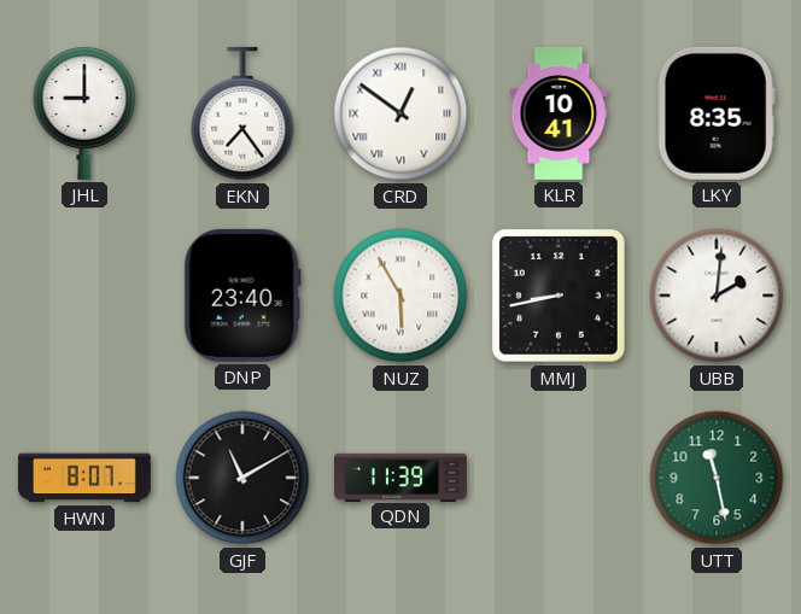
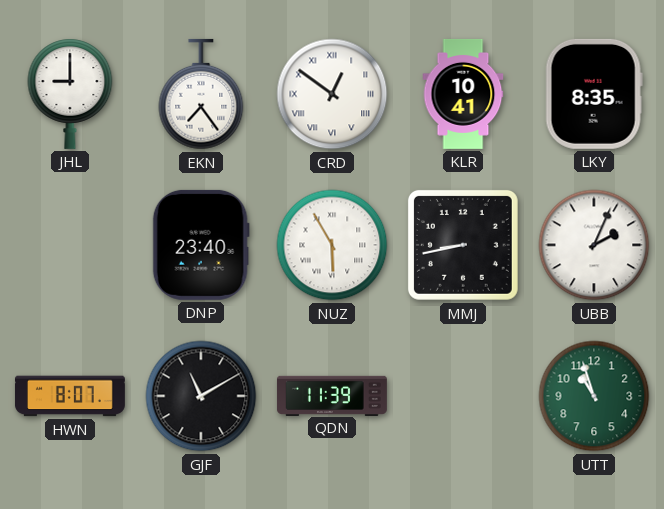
UBB: 2:01 -> 2:04 (594, 245)
UTT: 11:28 -> 10:57 (594, 396)
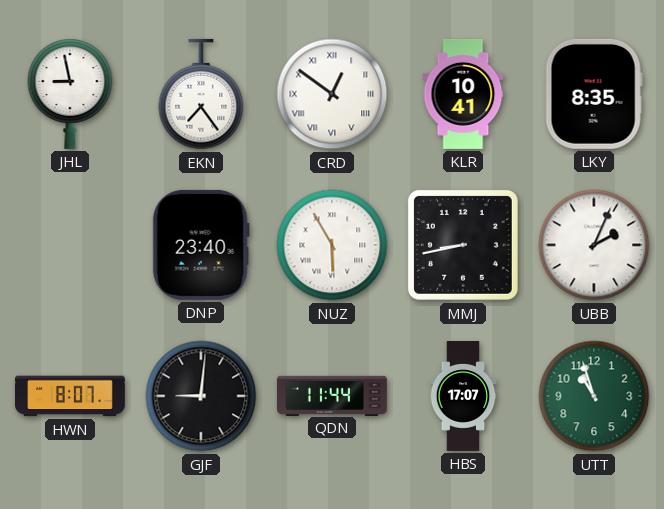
JHL: 9:00 -> 8:58 (70, 94)
GJF: 11:10 -> 9:01 (201, 396)
QDN: 11:39 -> 11:44 (332, 395)
HBS: none -> 17:07 (463, 397)
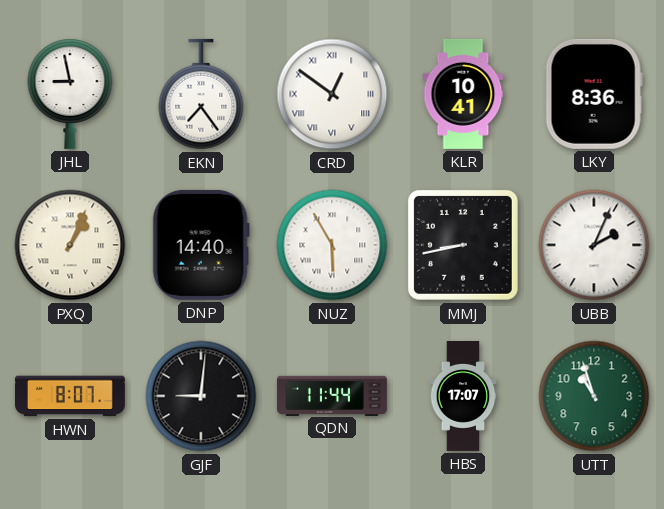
LKY: 8:35 -> 8:36 (594, 94)
PXQ: none -> 1:04 (70, 245)
DNP: 23:40 -> 14:40 (201, 245)
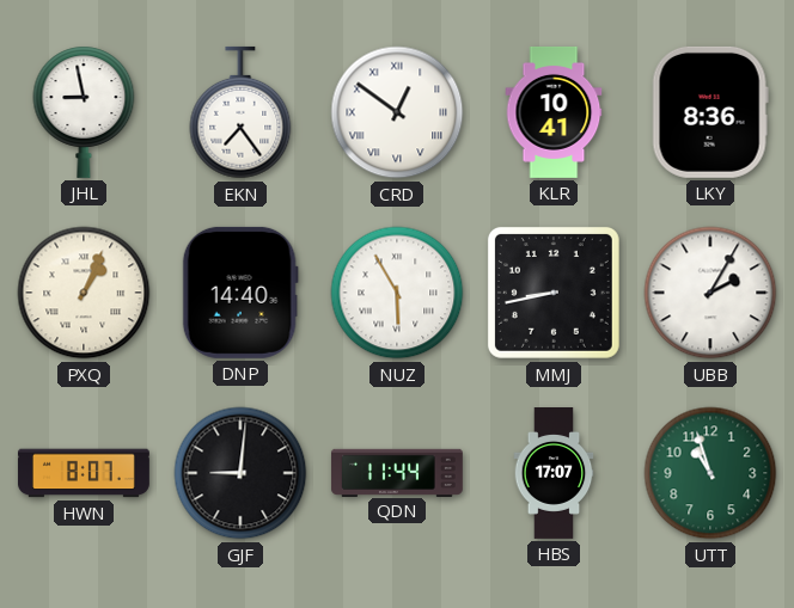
UBB: 2:04 -> 2:05 (710, 293)
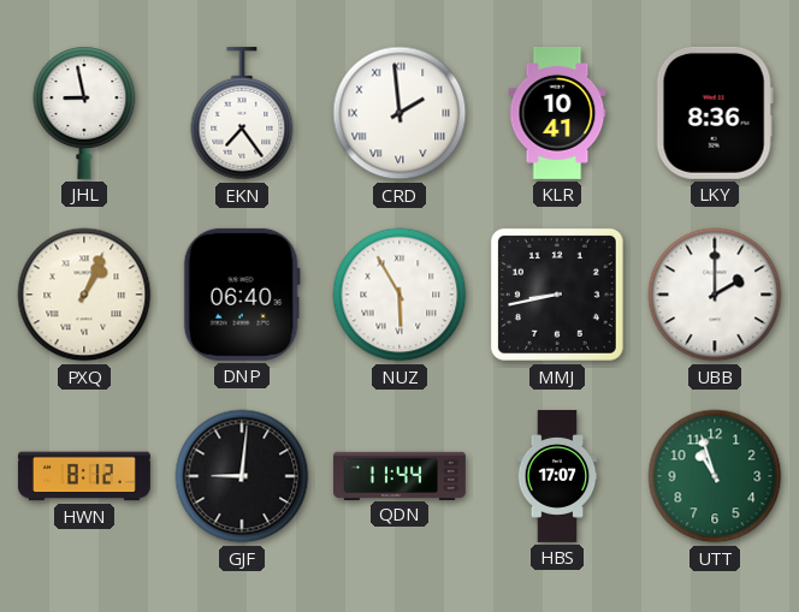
CRD: 12:51 -> 1:59 (399, 113)
DNP: 14:40 -> 06:40 (242, 295)
UBB: 2:05 -> 2:00 (715, 295)
HWN: 8:07 -> 8:12 (84, 476)
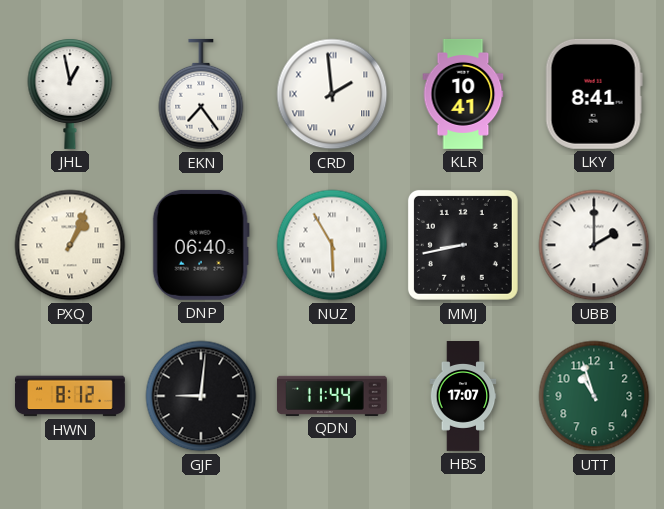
JHL: 8:58 -> 12:58 (70, 94)
LKY: 8:36 -> 8:41 (594, 94)
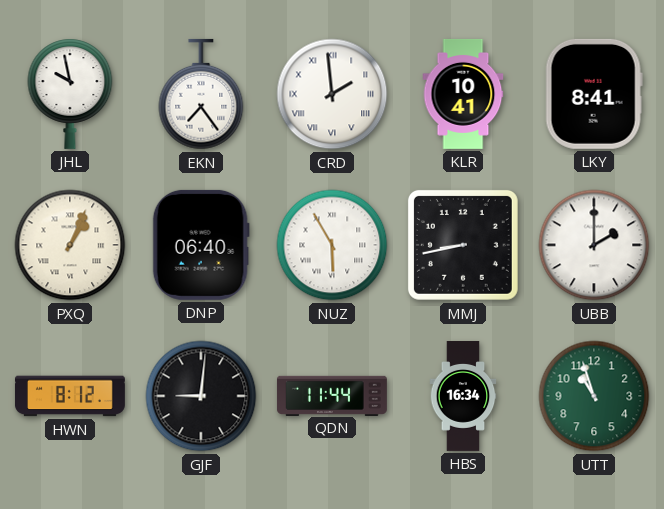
JHL: 12:58 -> 9:58 (70, 94)
HBS: 17:07 -> 16:34 (463, 397)
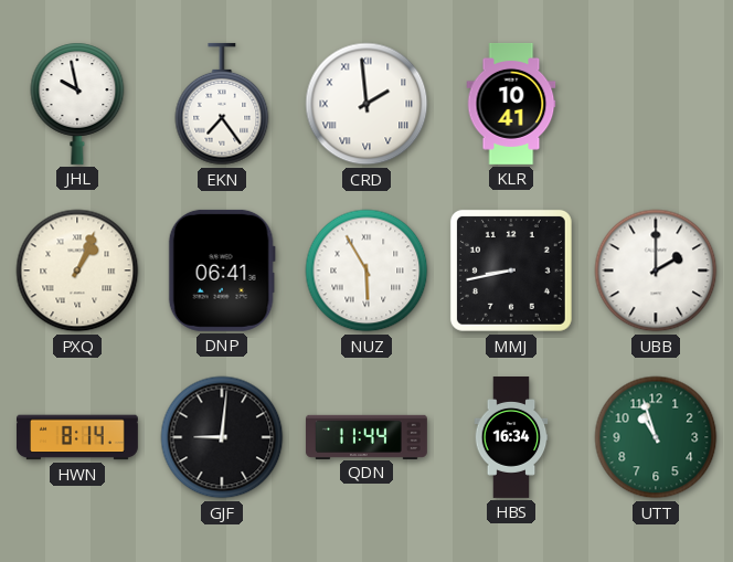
LKY: 8:41 -> none (594, 94)
DNP: 06:40 -> 06:41 (222, 271)
HWN: 8:12 -> 8:14 (77, 437)
